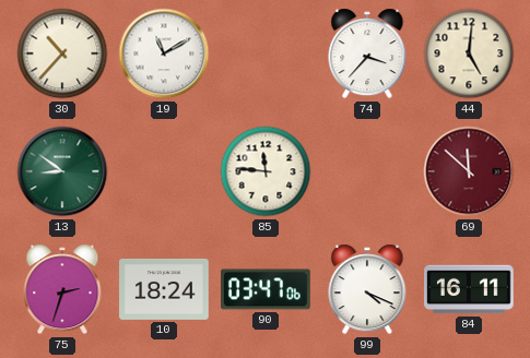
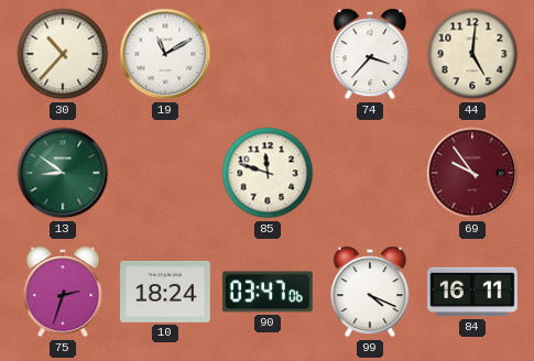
85: 11:46 -> 11:48 (268, 173)
69: 11:52 -> 9:54 (472, 173)
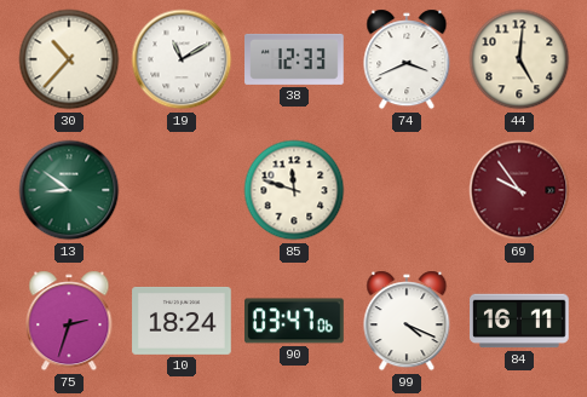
38: none -> 12:33 (294, 59)
74: 3:37 -> 3:41 (407, 59)
